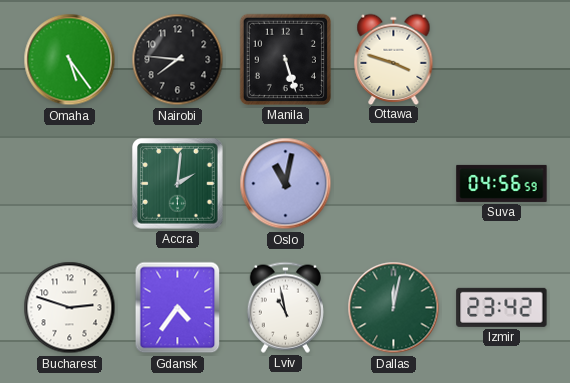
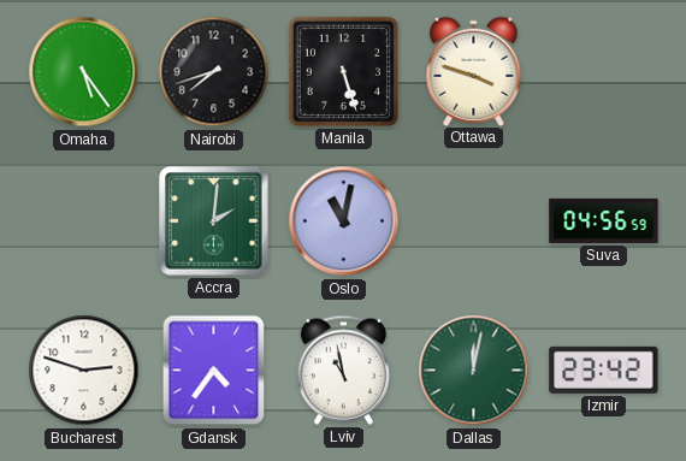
Nairobi: 7:46 -> 7:42 (214, 72)
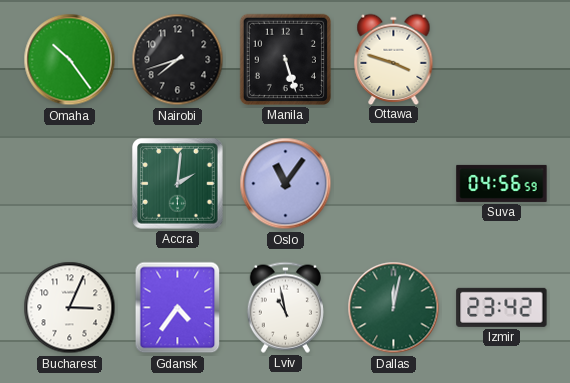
Omaha: 5:24 -> 10:24 (70, 60)
Oslo: 11:02 -> 11:06 (286, 184)
Bucharest: 2:48 -> 3:04 (70, 308)
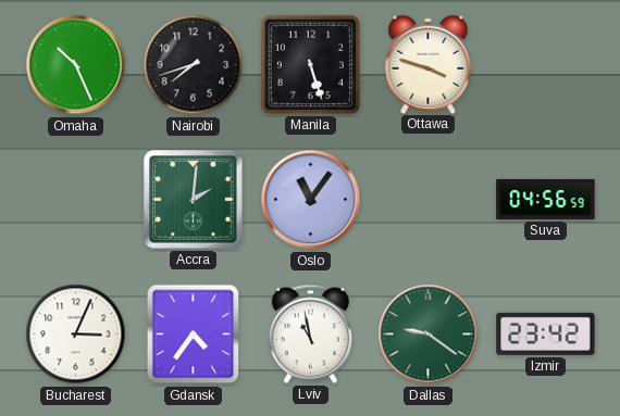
Omaha: 10:24 -> 10:26 (76, 65)
Dallas: 12:02 -> 9:21 (429, 335)
